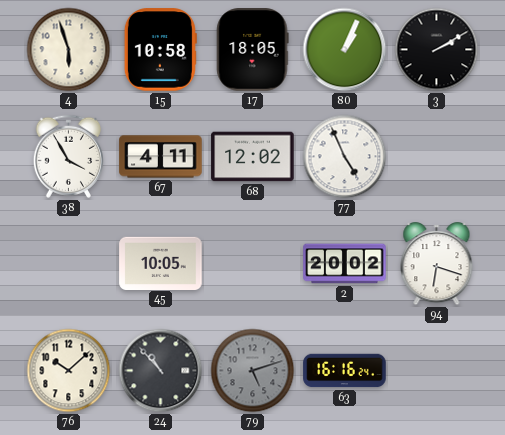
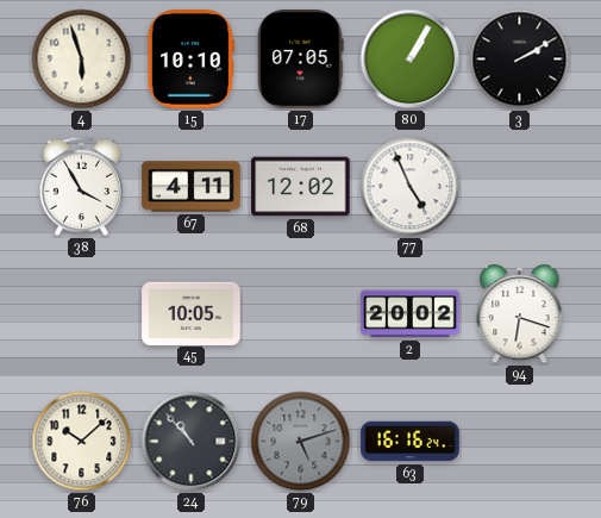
15: 10:58 -> 10:10 (190, 60)
17: 18:05 -> 07:05 (301, 60)
80: 1:04 -> 1:05 (411, 60)
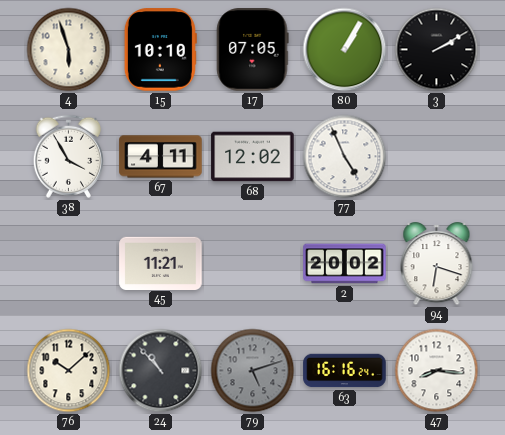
45: 10:05 -> 11:21 (161, 263)
47: none -> 8:16 (437, 371)
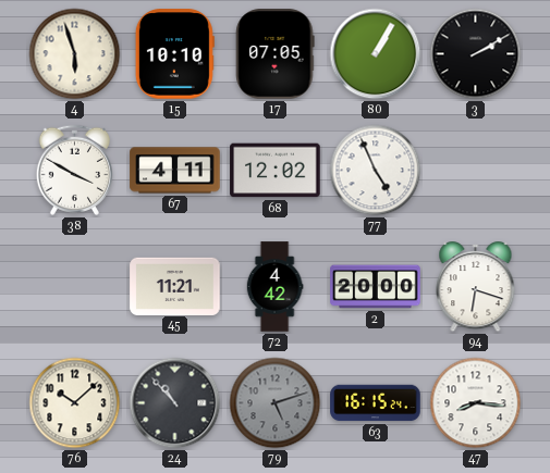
38: 3:55 -> 3:50 (74, 170)
72: none -> 4:42 (274, 287)
2: 20:02 -> 20:00 (376, 287)
63: 16:16 -> 16:15 (376, 403)
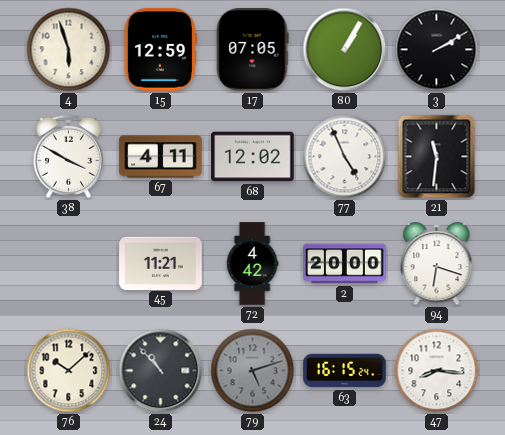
15: 10:10 -> 12:59 (160, 50)
21: none -> 11:31 (437, 157)
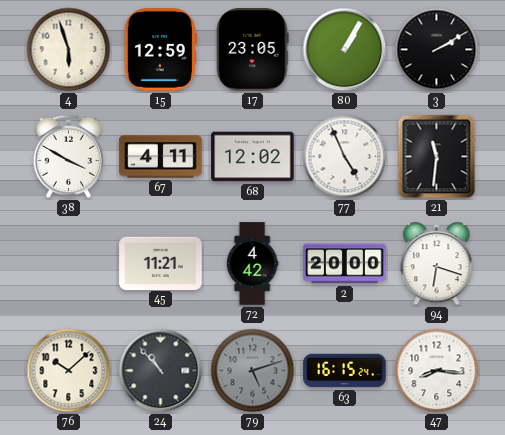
17: 07:05 -> 23:05 (253, 50)
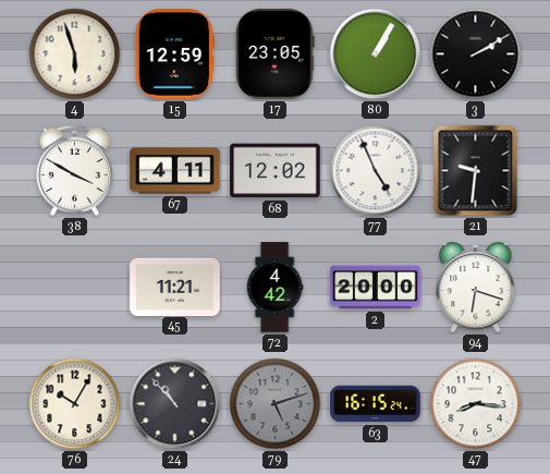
21: 11:31 -> 9:31 (476, 171)
76: 10:08 -> 10:05 (75, 404)
